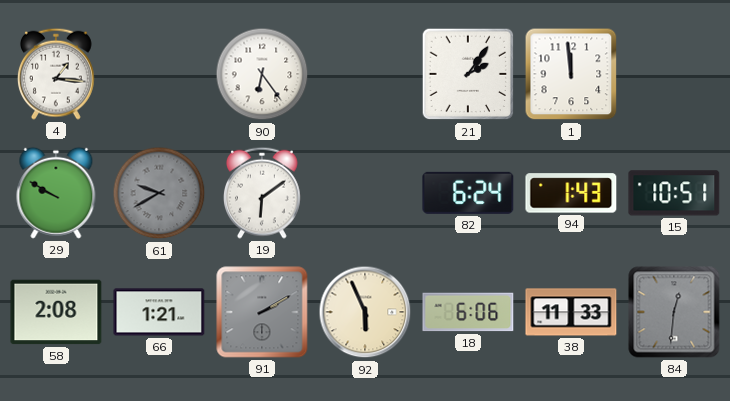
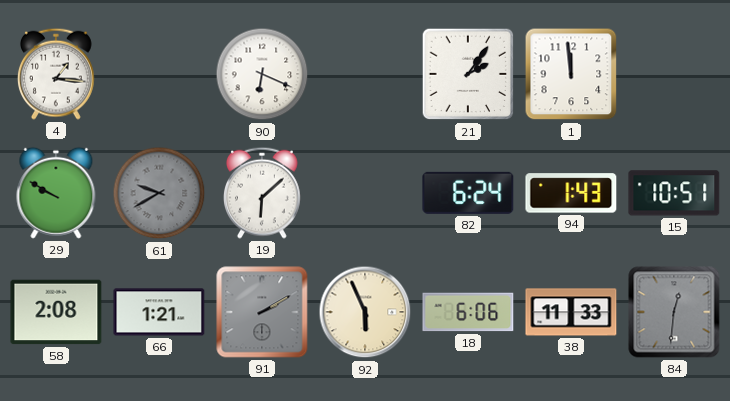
90: 6:24 -> 6:19 (262, 74)
19: 6:09 -> 6:08 (263, 193)
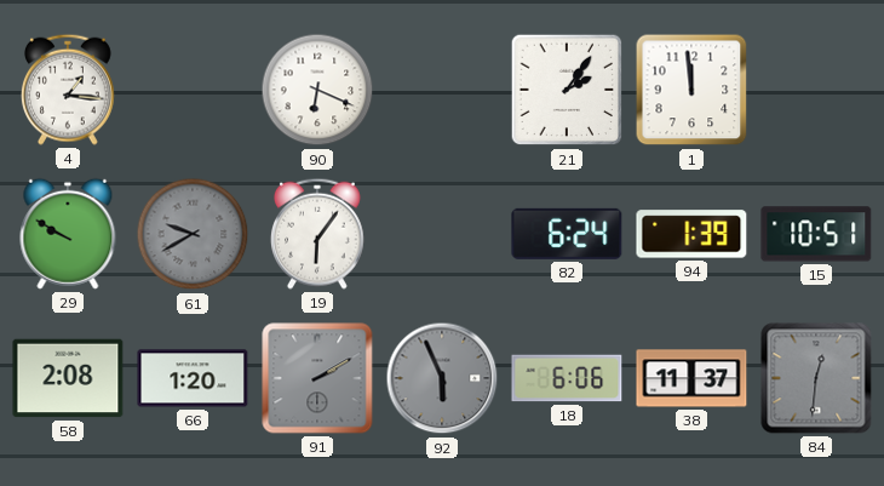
19: 6:08 -> 6:06 (318, 234)
94: 1:43 -> 1:39 (691, 234)
66: 1:21 -> 1:20 (193, 378)
92 dial: cream -> grey (442, 378)
38: 11:33 -> 11:37 (691, 378)
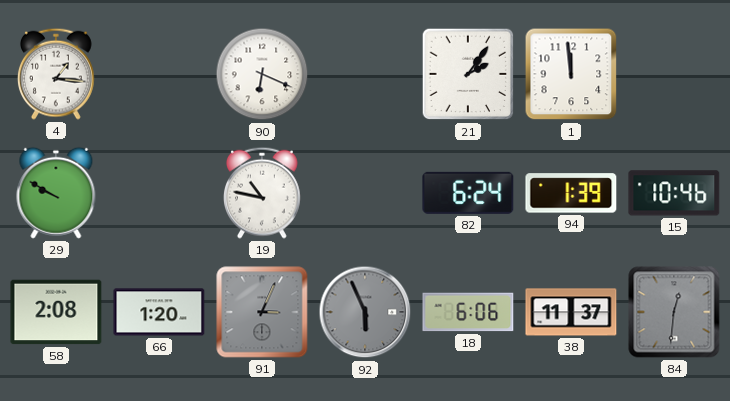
61: 9:40 -> none (193, 234)
19: 6:06 -> 10:47 (263, 193)
15: 10:51 -> 10:46 (674, 193)
91: 2:10 -> 3:04 (262, 312)
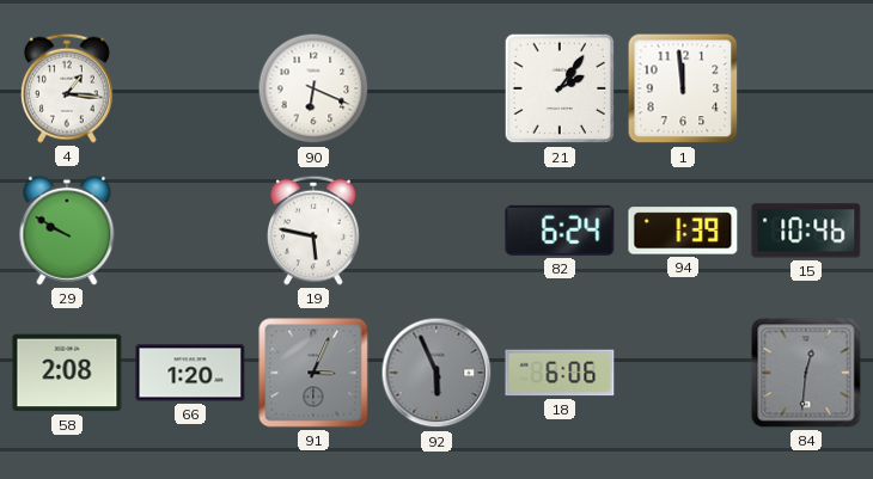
19: 10:47 -> 5:47 (315, 231)
38: 11:37 -> none (571, 312)
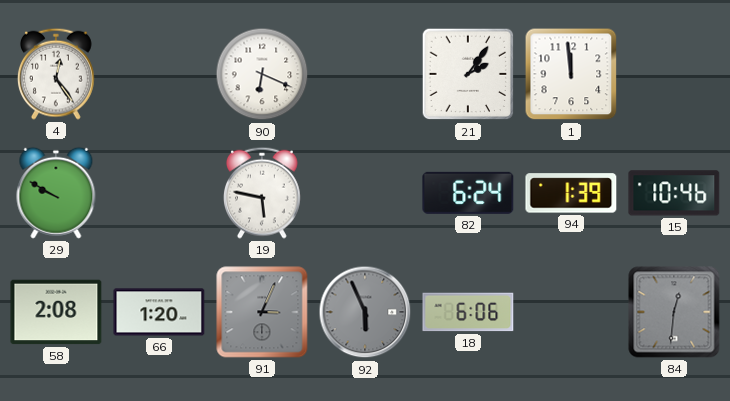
4: 1:16 -> 12:24 (57, 74)
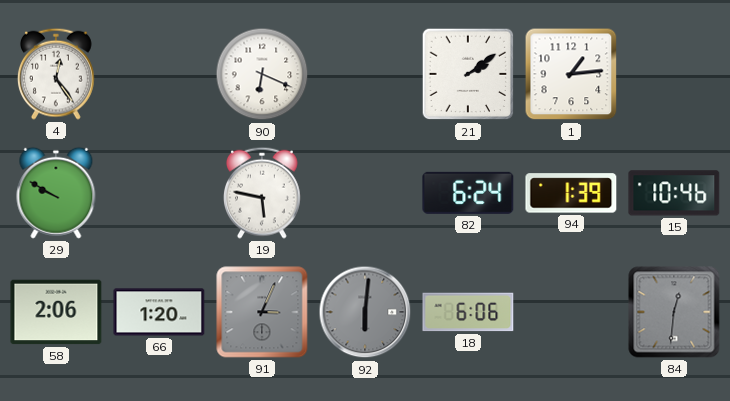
21: 2:06 -> 2:09 (468, 74)
1: 11:59 -> 1:14 (571, 74)
58: 2:08 -> 2:06 (56, 312)
92: 5:56 -> 6:01 (365, 312)
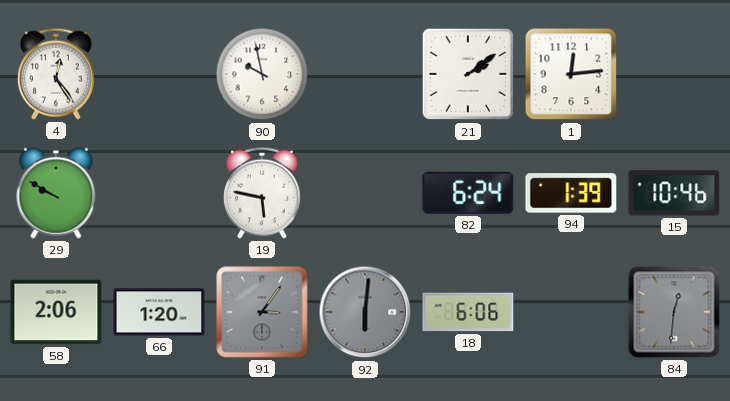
90: 6:19 -> 9:58 (262, 74)
1: 1:14 -> 12:14 (571, 74)
91: 3:04 -> 3:06 (262, 312)
